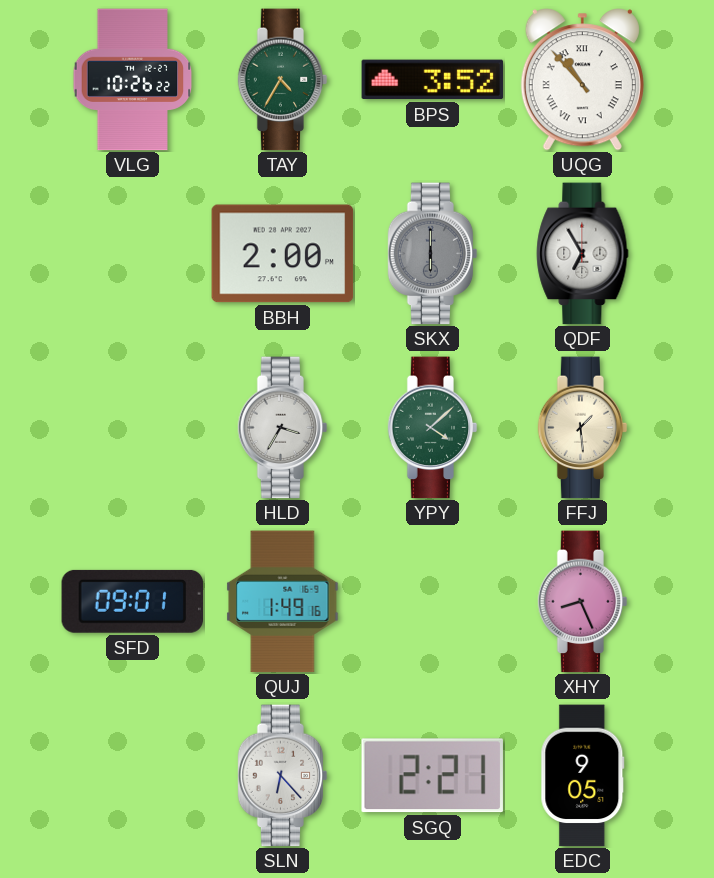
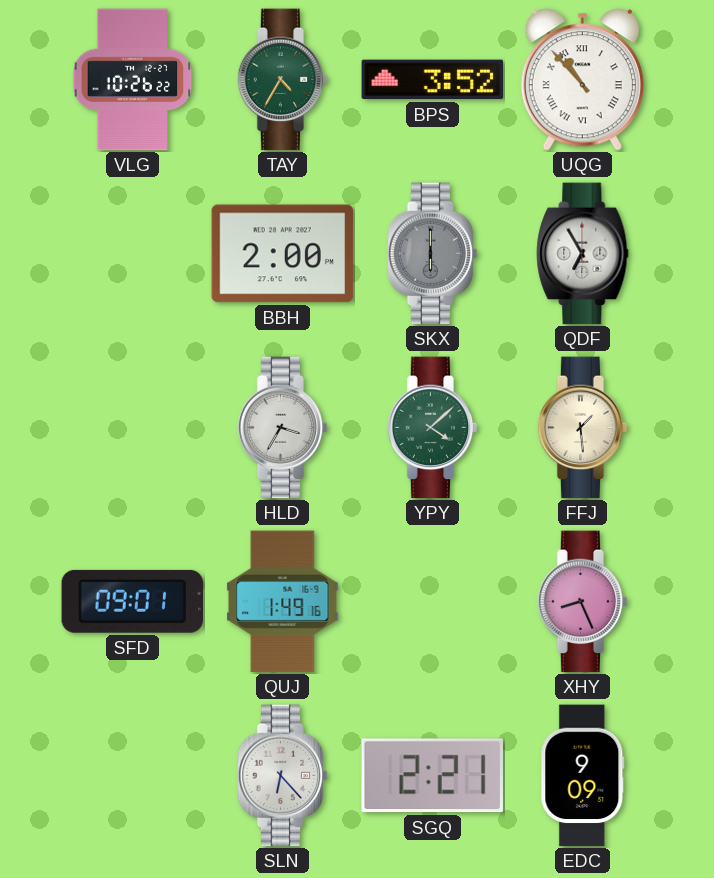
EDC: 9:05 -> 9:09 (583, 776)
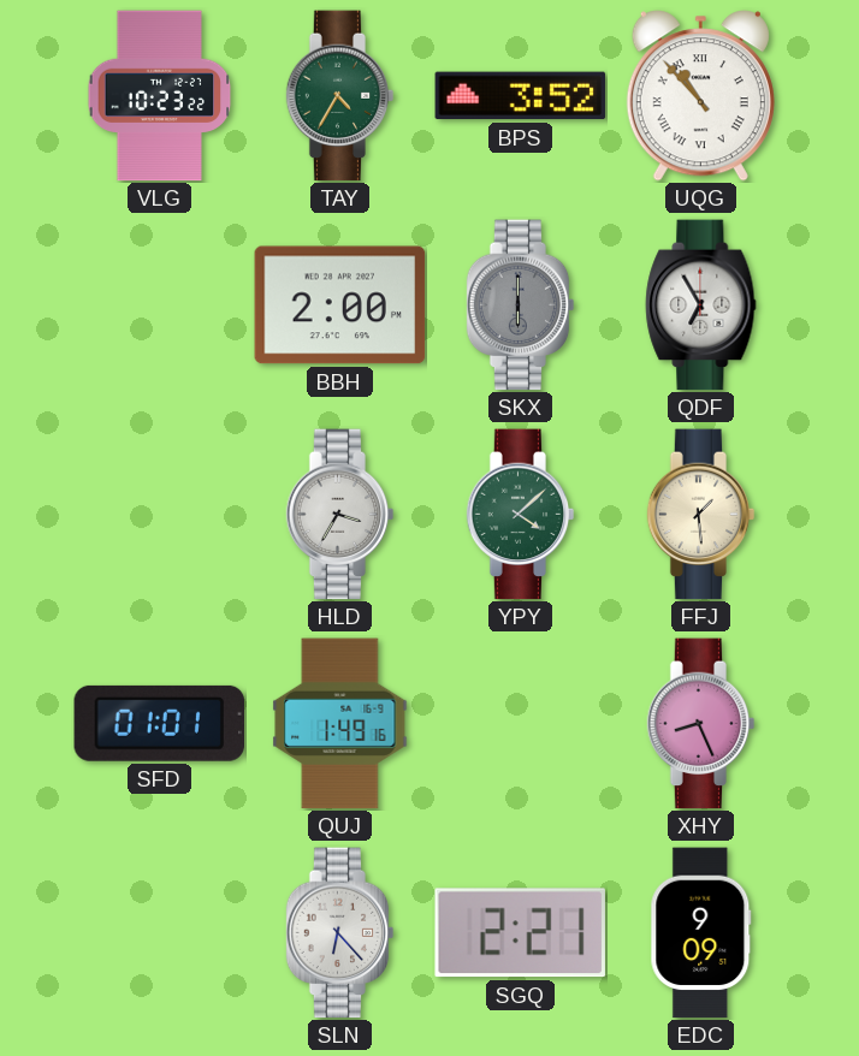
VLG: 10:26 -> 10:23 (160, 96)
SFD: 09:01 -> 01:01 (160, 723)
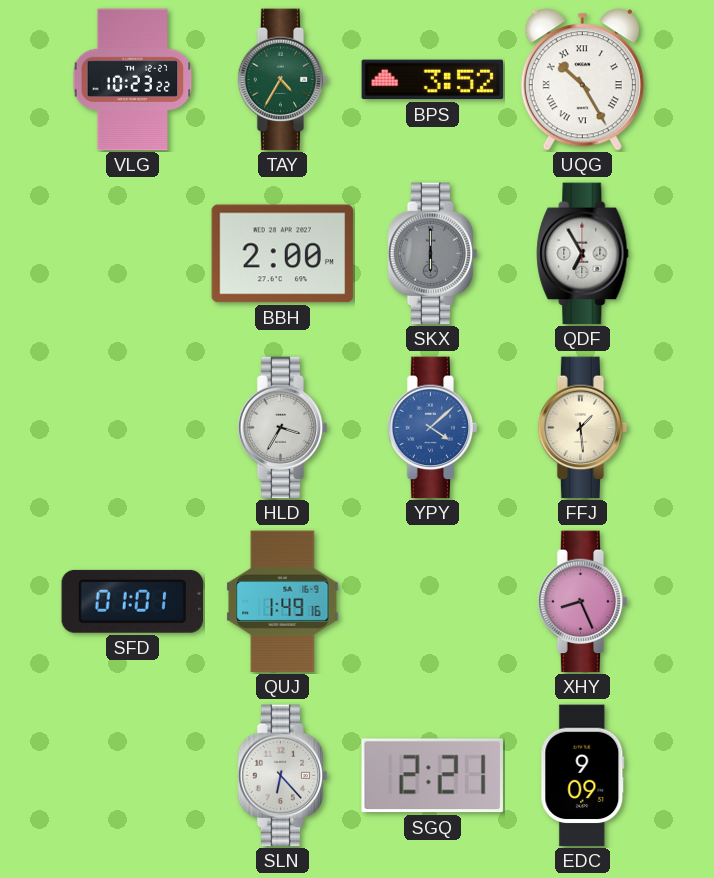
UQG: 10:53 -> 10:25 (582, 80)
YPY dial: green -> blue (433, 428)
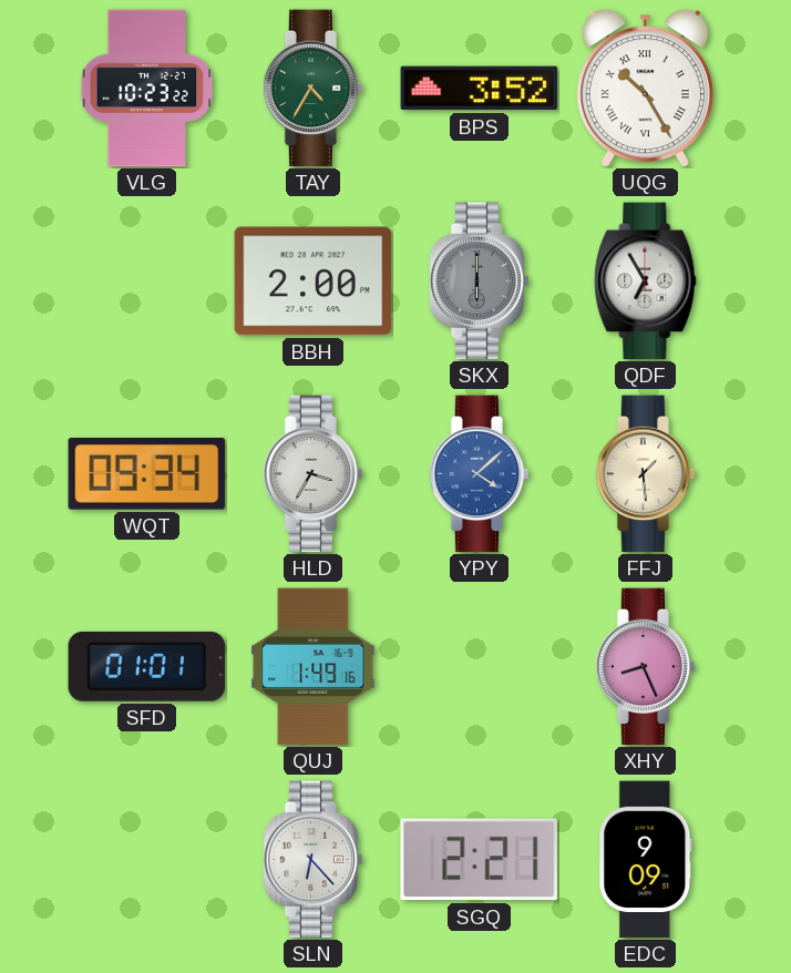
WQT: none -> 09:34 (147, 474)
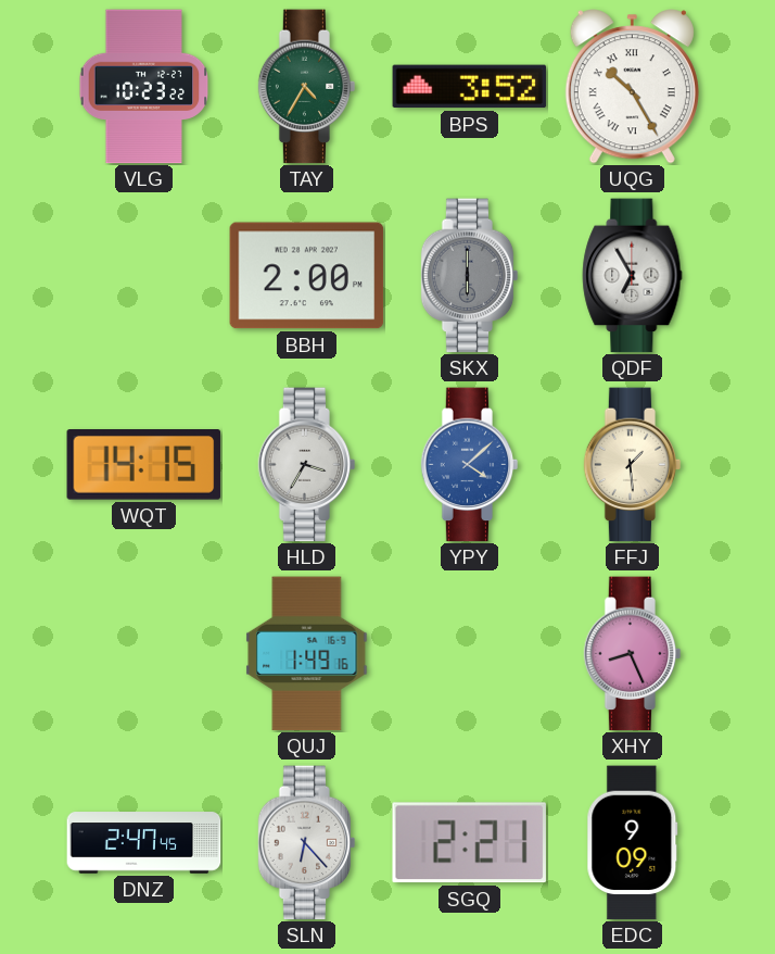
WQT: 09:34 -> 14:15 (144, 465)
SFD: 01:01 -> none (147, 666)
DNZ: none -> 2:47 (144, 843)
